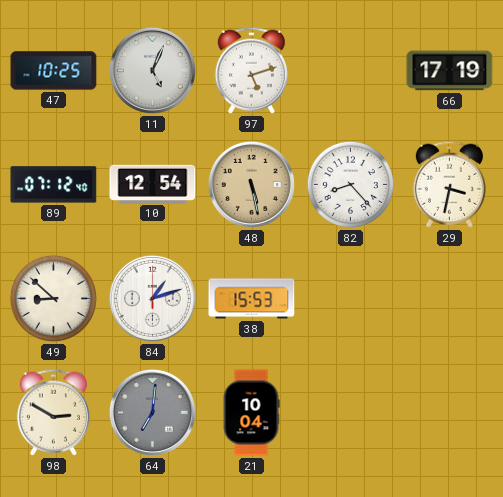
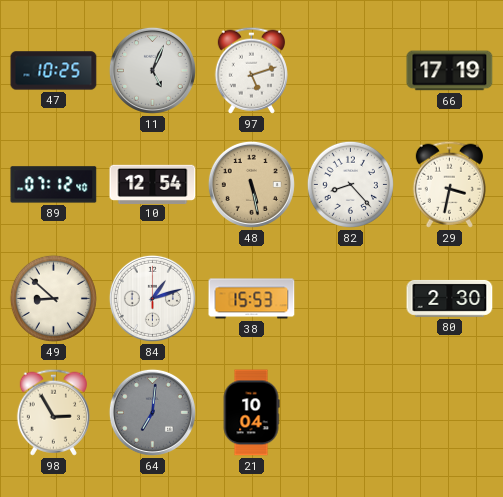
80: none -> 2:30 (450, 298)
98: 2:50 -> 2:55 (53, 412)
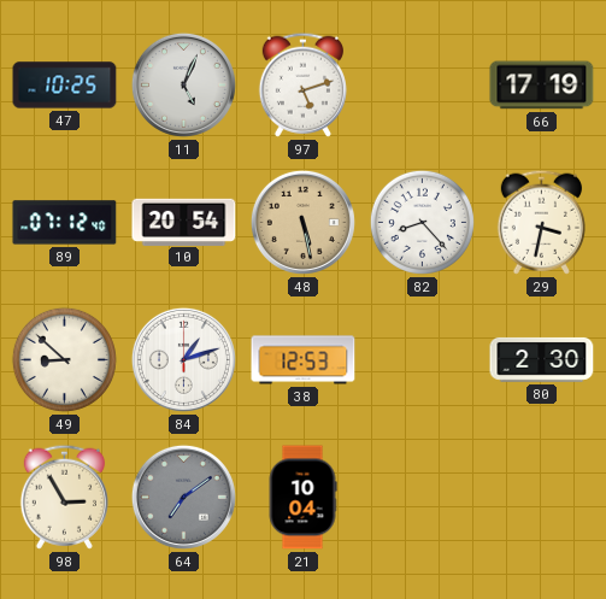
10: 12:54 -> 20:54 (184, 222)
38: 15:53 -> 12:53 (304, 360)
64: 7:01 -> 7:09 (183, 497)
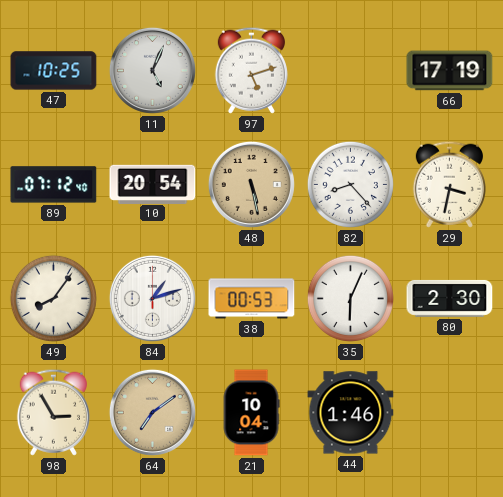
49: 8:52 -> 8:06 (53, 298)
38: 12:53 -> 00:53 (252, 299)
35: none -> 6:04 (350, 298)
64 dial: grey -> champagne (152, 412)
44: none -> 1:46 (351, 413)
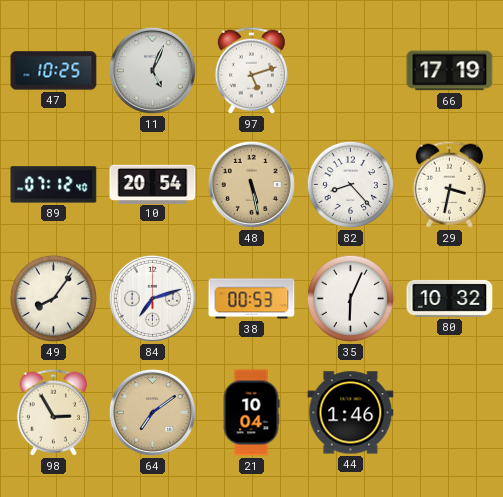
84: 1:12 -> 7:12 (152, 298)
80: 2:30 -> 10:32 (450, 298)
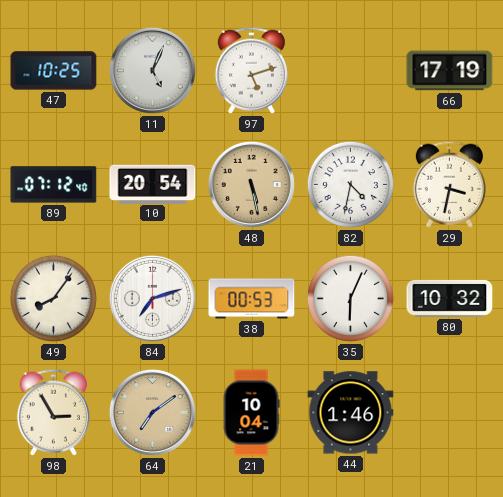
82: 8:23 -> 4:32 (350, 184)
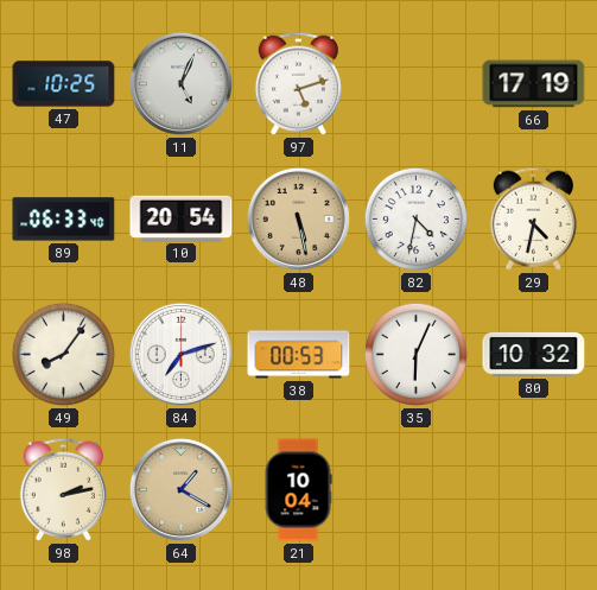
89: 07:12 -> 06:33 (64, 220)
29: 3:32 -> 4:32 (533, 218)
98: 2:55 -> 2:13 (63, 489)
64: 7:09 -> 1:20 (180, 489)
44: 1:46 -> none (351, 413)
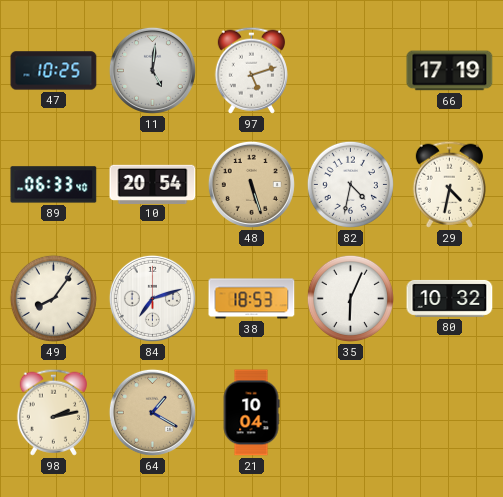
11: 5:04 -> 5:01 (152, 70)
48: 5:28 -> 5:27 (251, 184)
38: 00:53 -> 18:53 (252, 299)
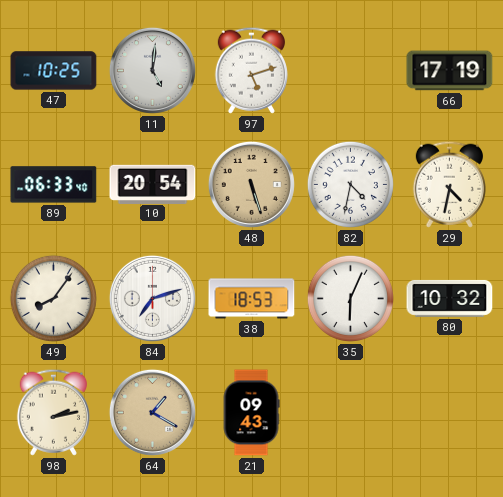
21: 10:04 -> 09:43 (251, 413)
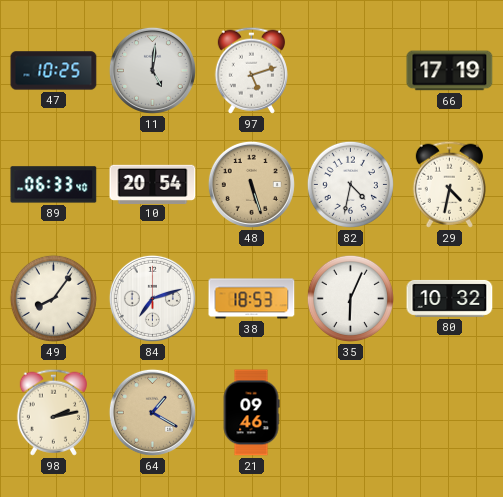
21: 09:43 -> 09:46 (251, 413)
